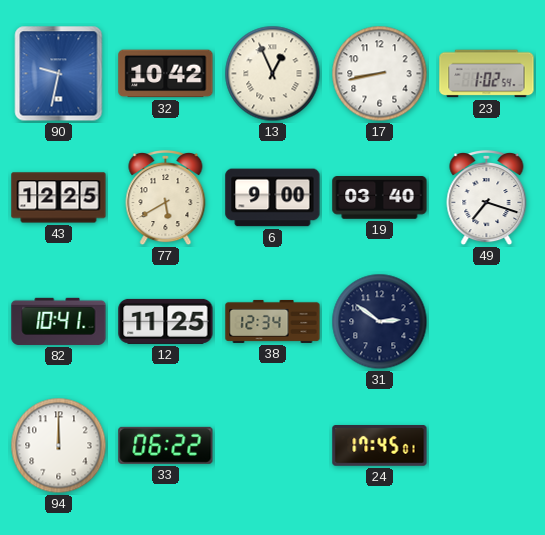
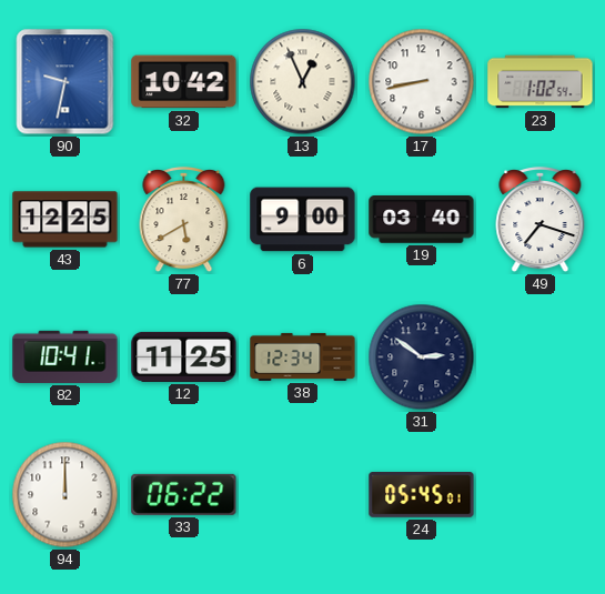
24: 17:45 -> 05:45 (422, 495)
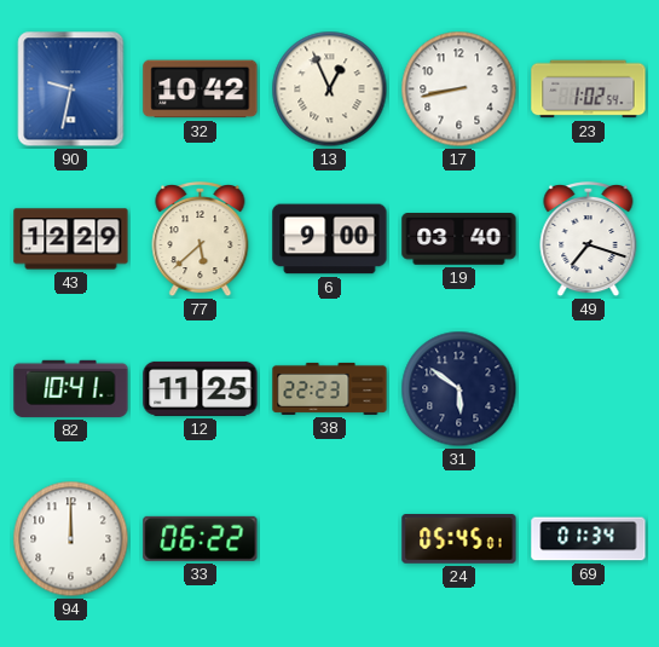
43: 12:25 -> 12:29 (71, 239)
77: 5:40 -> 5:38 (201, 239)
38: 12:34 -> 22:23 (330, 388)
31: 2:51 -> 5:51 (459, 389)
69: none -> 01:34 (589, 539)
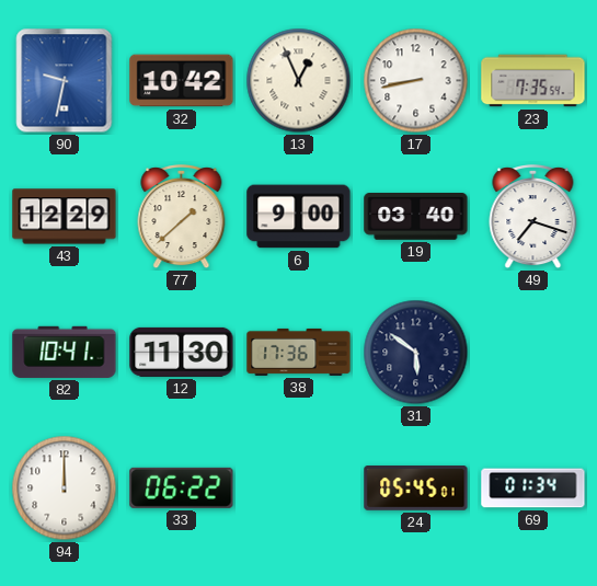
23: 1:02 -> 7:35 (533, 81)
77: 5:38 -> 1:38 (182, 217)
12: 11:25 -> 11:30 (182, 352)
38: 22:23 -> 17:36 (299, 352)
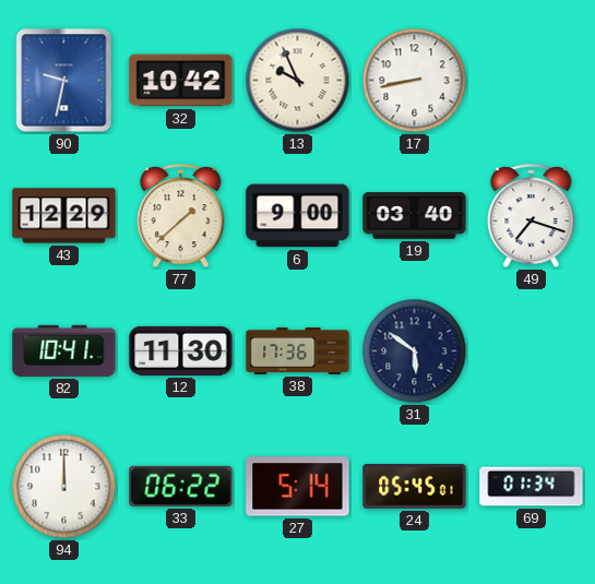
13: 12:56 -> 9:56 (298, 81)
23: 7:35 -> none (533, 81)
27: none -> 5:14 (298, 487)
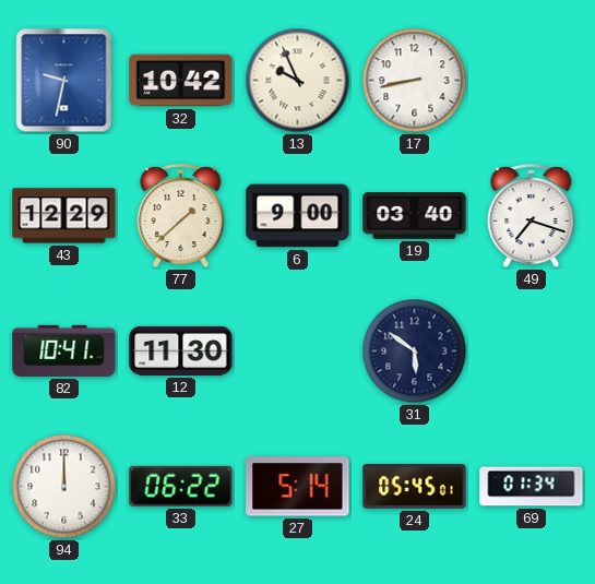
38: 17:36 -> none (298, 350)
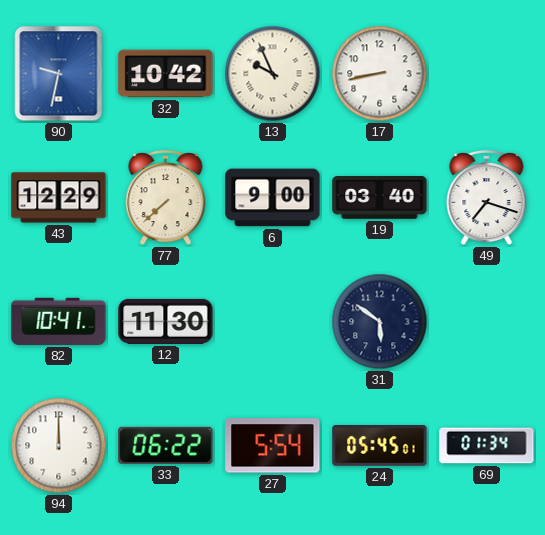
77: 1:38 -> 7:38 (166, 198)
27: 5:14 -> 5:54 (273, 446)
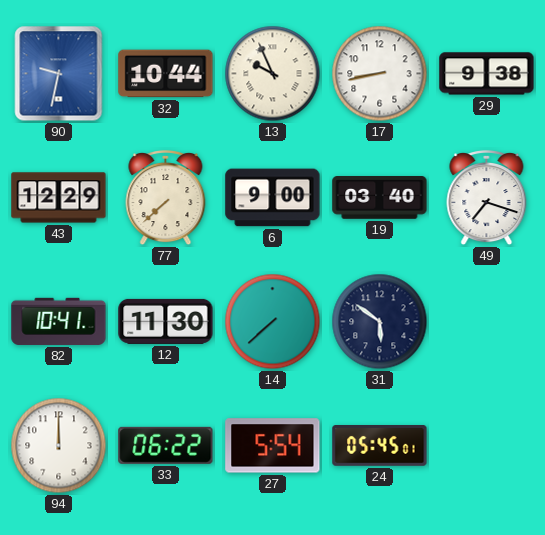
32: 10:42 -> 10:44 (166, 74)
29: none -> 9:38 (487, 74)
14: none -> 7:38 (273, 322)
69: 01:34 -> none (487, 446)
